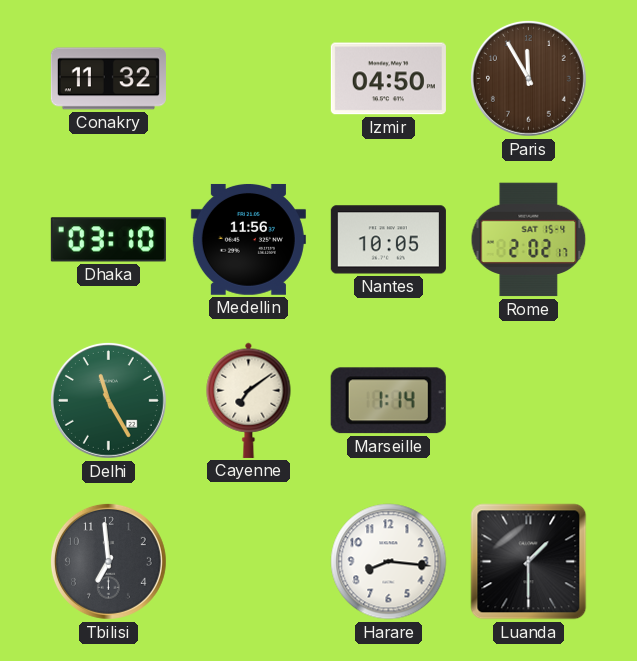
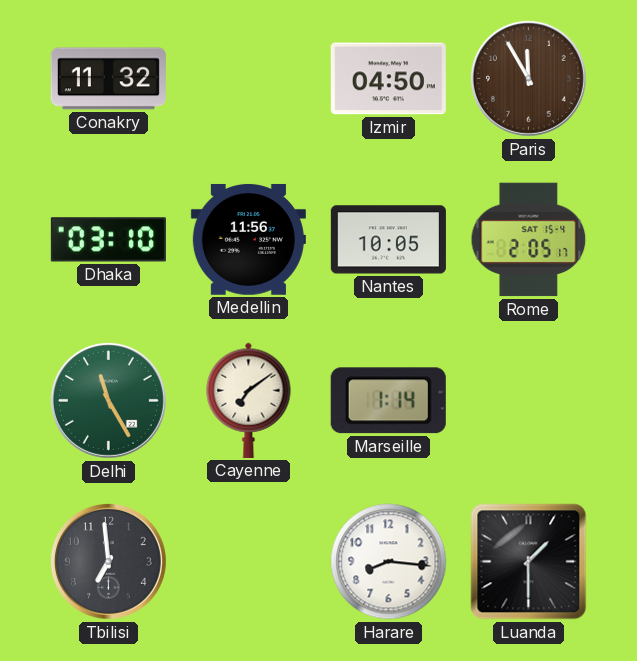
Rome: 2:02 -> 2:05 (529, 240)
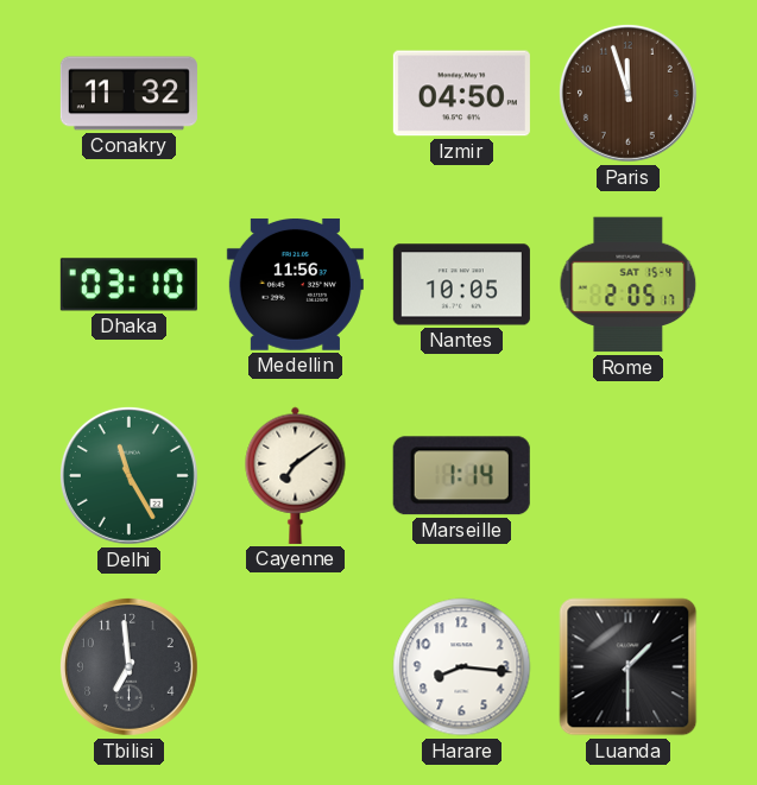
Paris: 11:55 -> 11:57 (627, 93)
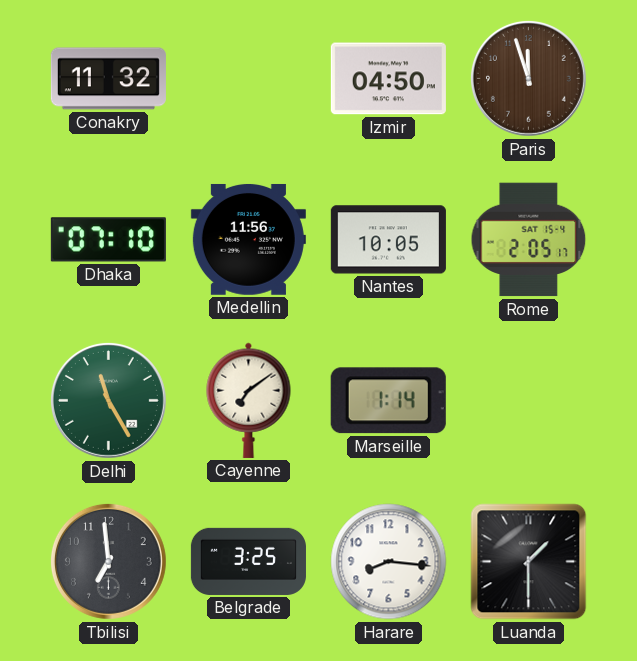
Dhaka: 03:10 -> 07:10 (108, 240)
Belgrade: none -> 3:25 (248, 561)
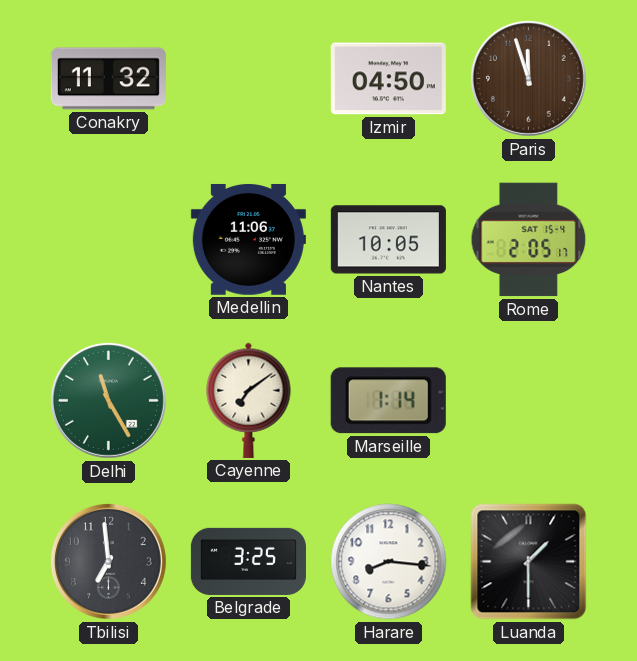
Dhaka: 07:10 -> none (108, 240)
Medellin: 11:56 -> 11:06 (248, 239)
